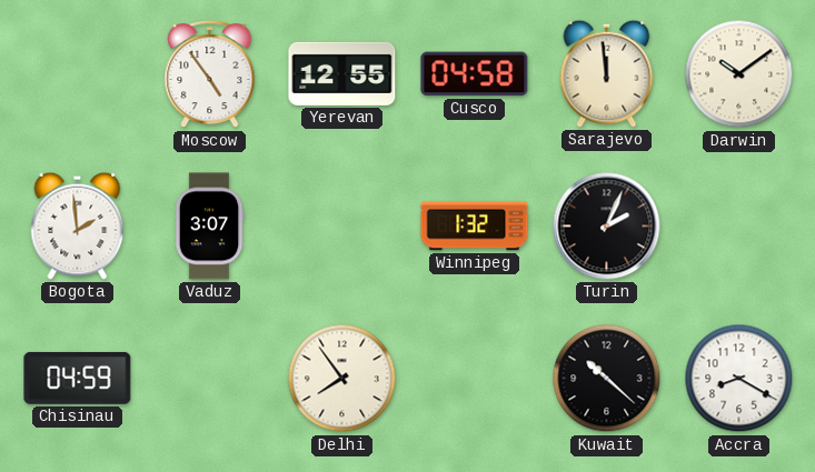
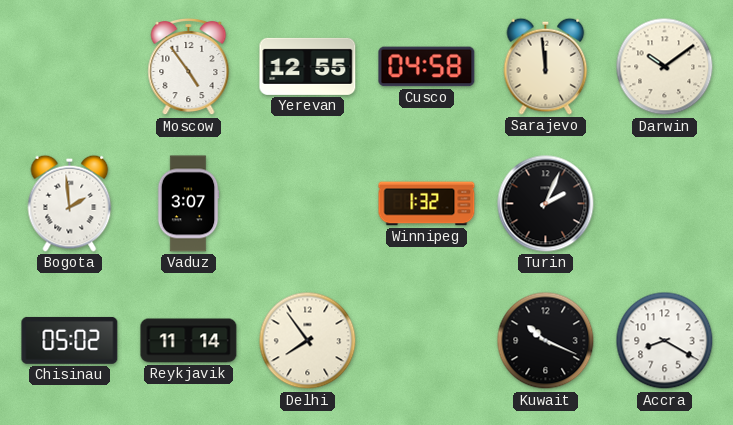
Chisinau: 04:59 -> 05:02 (70, 340)
Reykjavik: none -> 11:14 (189, 341)
Kuwait: 10:22 -> 10:19 (546, 341)
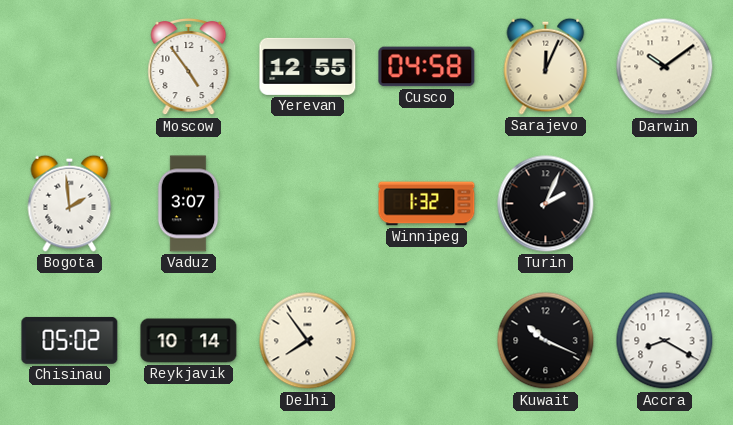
Sarajevo: 11:59 -> 12:04 (546, 66)
Reykjavik: 11:14 -> 10:14 (189, 341)
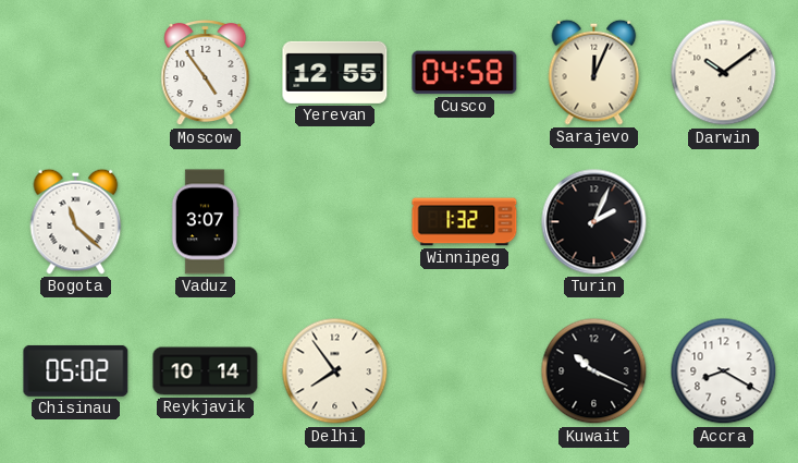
Bogota: 1:59 -> 11:22 (76, 221)
